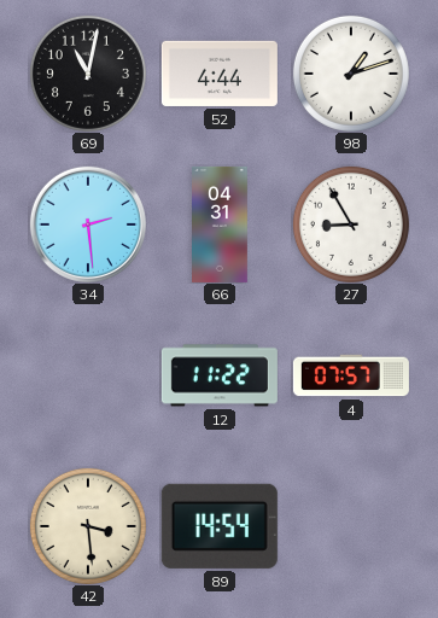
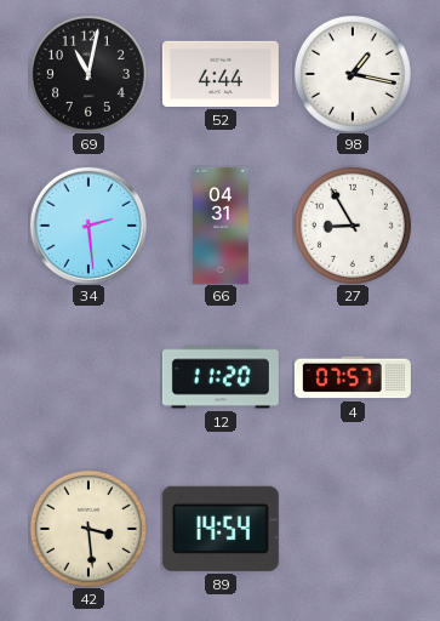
98: 1:12 -> 1:17 (353, 74)
12: 11:22 -> 11:20 (221, 377)
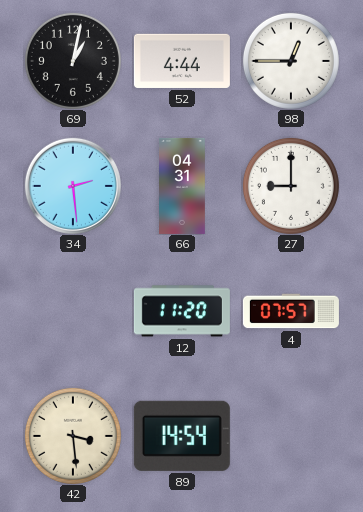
69: 11:02 -> 1:02 (73, 61)
98: 1:17 -> 12:45 (291, 61)
27: 8:55 -> 9:00 (291, 186)
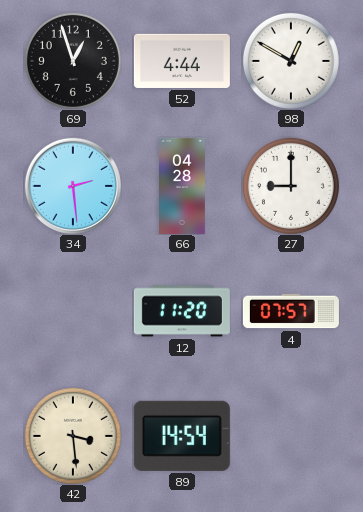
69: 1:02 -> 12:57 (73, 61)
98: 12:45 -> 12:50 (291, 61)
66: 04:31 -> 04:28 (183, 186)
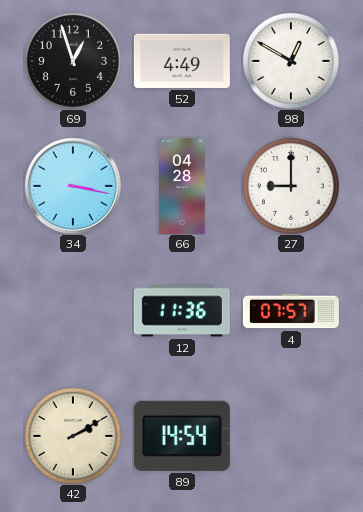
52: 4:44 -> 4:49 (182, 61)
34: 2:29 -> 3:17 (73, 186)
12: 11:20 -> 11:36 (182, 311)
42: 3:29 -> 2:10 (73, 436)
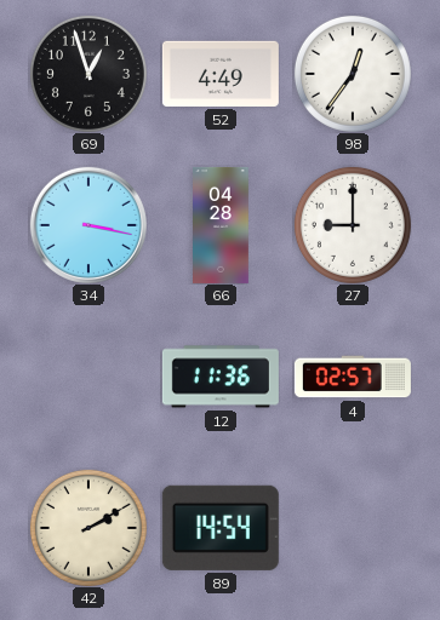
98: 12:50 -> 12:36 (353, 74)
4: 07:57 -> 02:57 (353, 377)
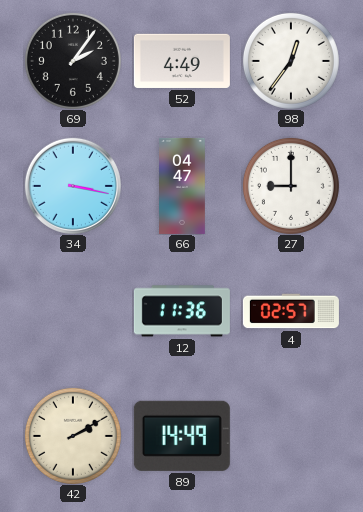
69: 12:57 -> 2:06 (73, 61)
66: 04:28 -> 04:47 (183, 186)
89: 14:54 -> 14:49 (182, 436)
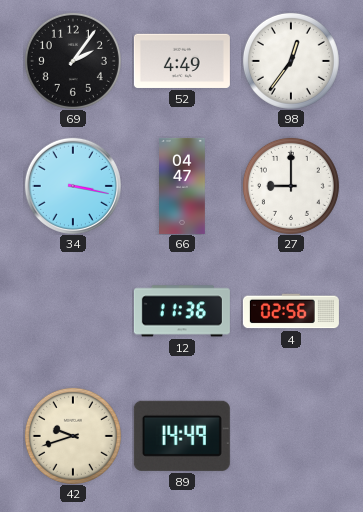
4: 02:57 -> 02:56 (291, 311)
42: 2:10 -> 9:42 (73, 436)
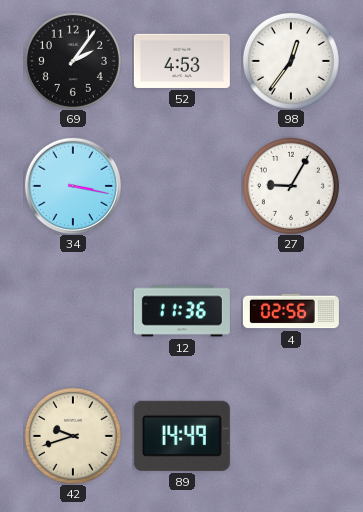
52: 4:49 -> 4:53 (182, 61)
66: 04:47 -> none (183, 186)
27: 9:00 -> 9:05 (291, 186)
